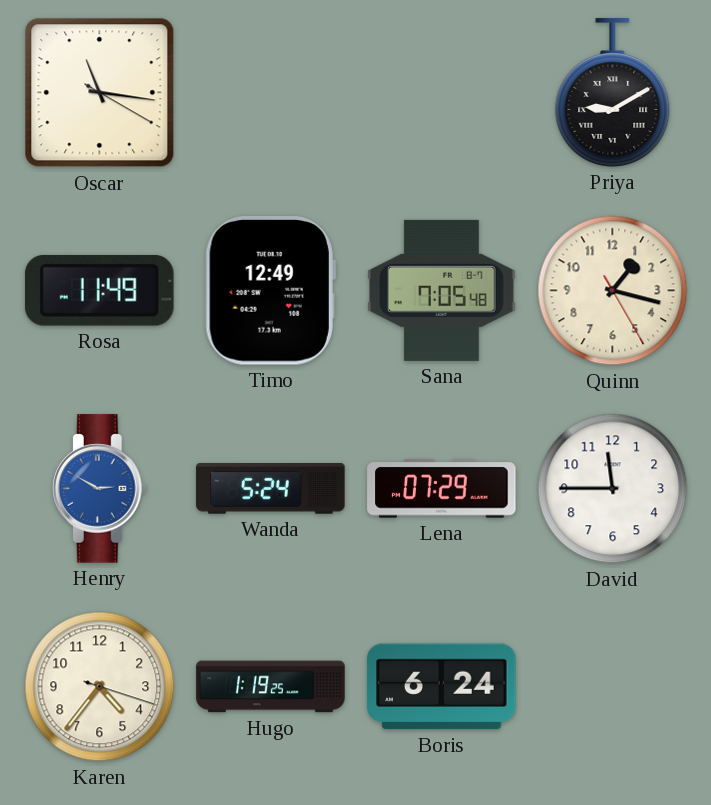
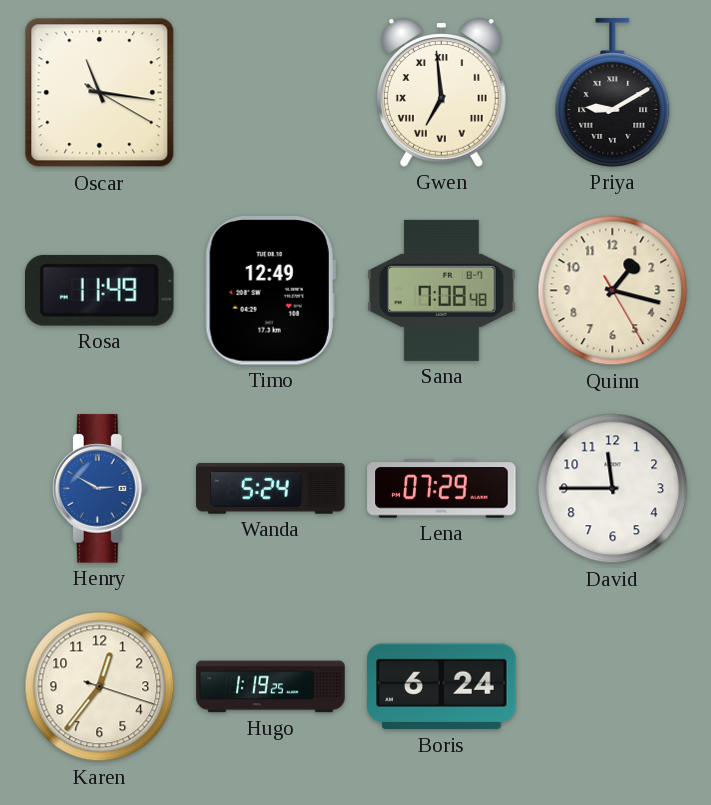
Gwen: none -> 6:59 (441, 92)
Sana: 7:05 -> 7:08 (442, 290)
Karen: 4:36 -> 12:36 (100, 687)
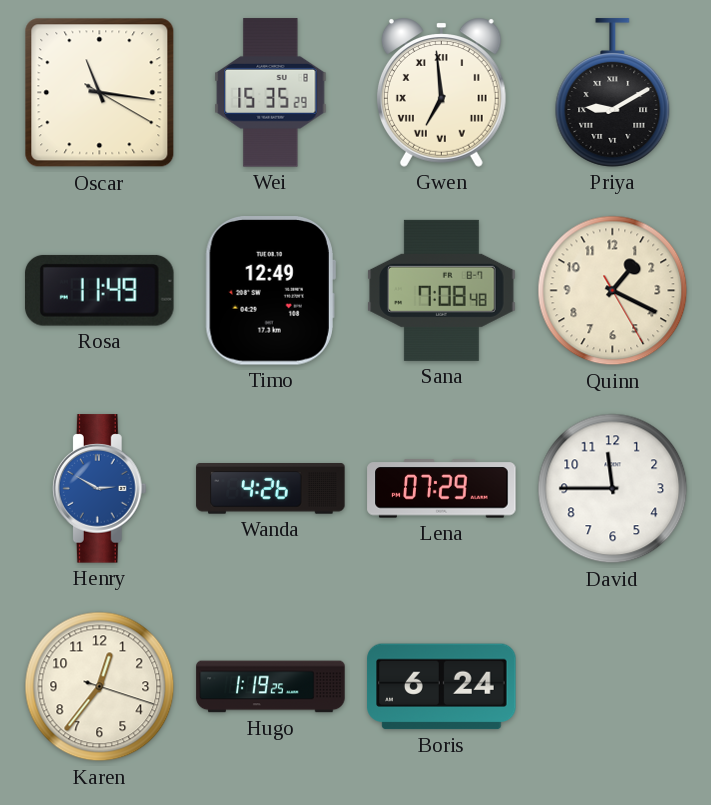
Wei: none -> 15:35 (271, 93)
Quinn: 1:17 -> 1:19 (613, 291)
Wanda: 5:24 -> 4:26 (271, 489)
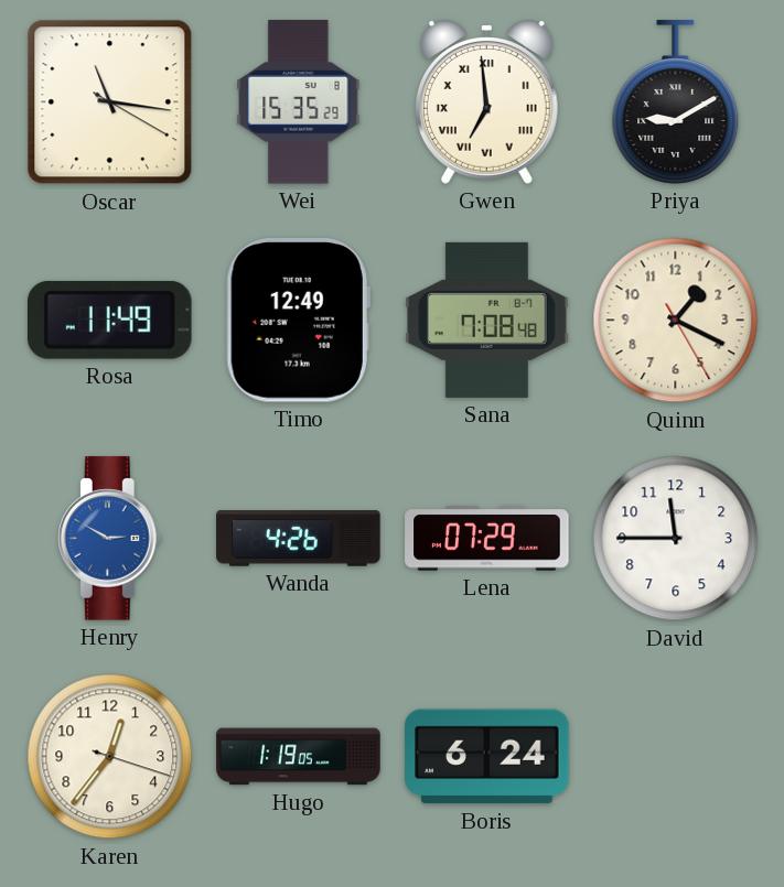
Hugo: 1:19:25 -> 1:19:05 (299, 757)
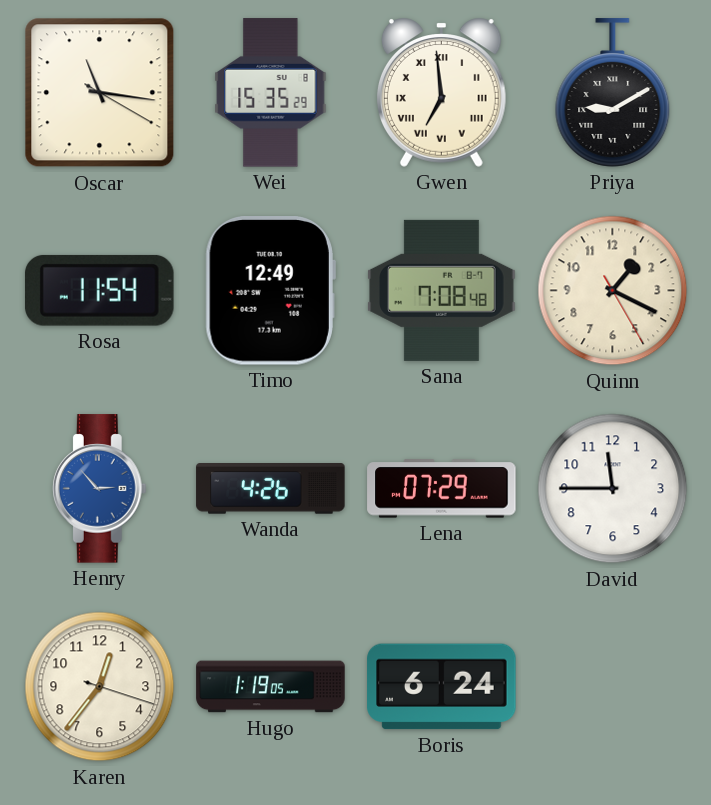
Rosa: 11:49 -> 11:54 (99, 290)
Henry: 2:50 -> 2:53 (99, 489)
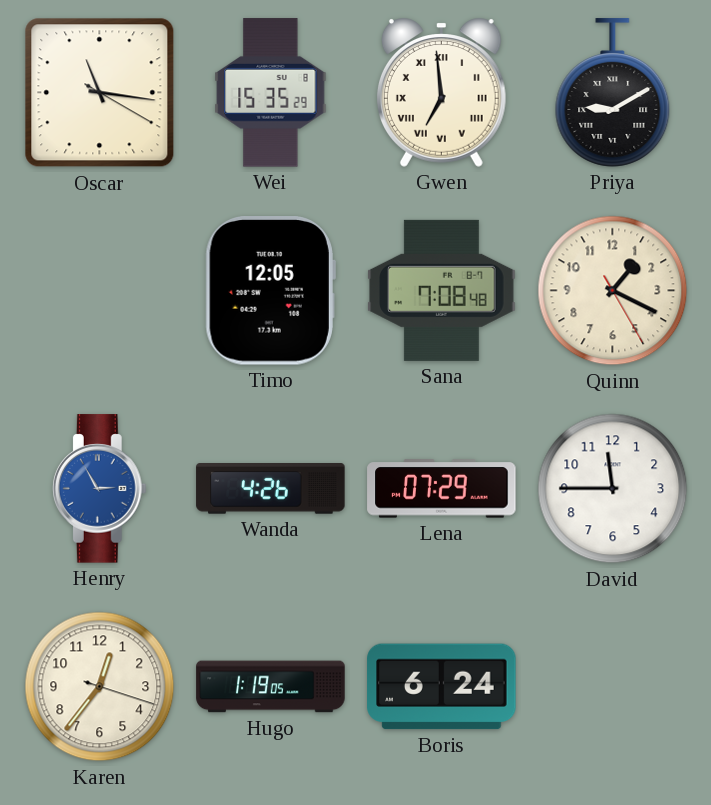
Rosa: 11:54 -> none (99, 290)
Timo: 12:49 -> 12:05 (270, 291)
Henry: 2:53 -> 2:55 (99, 489)
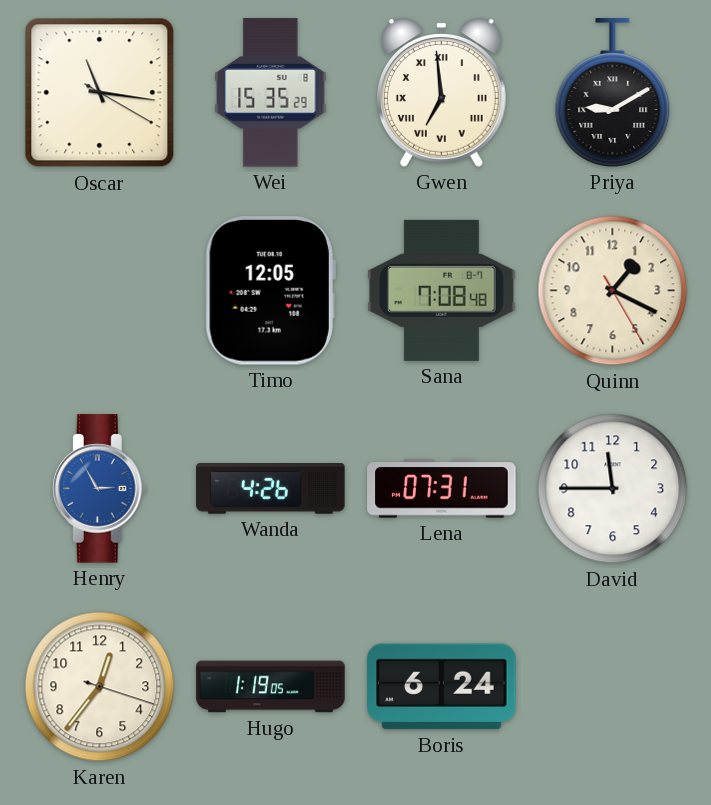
Lena: 07:29 -> 07:31 (442, 489)
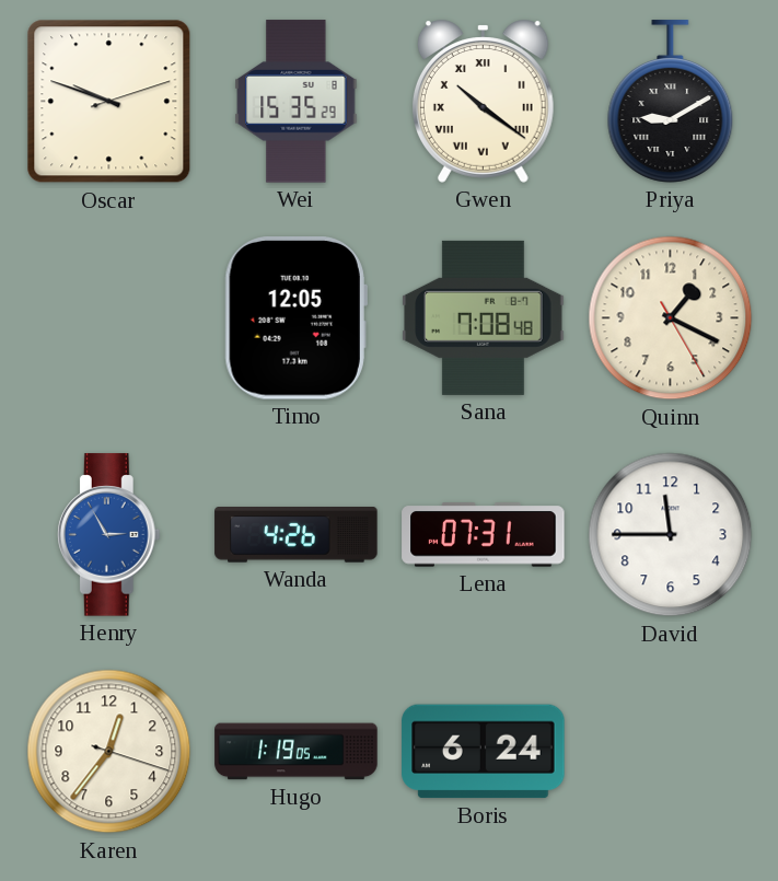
Oscar: 11:16 -> 9:48 (109, 102)
Gwen: 6:59 -> 10:21 (483, 101)
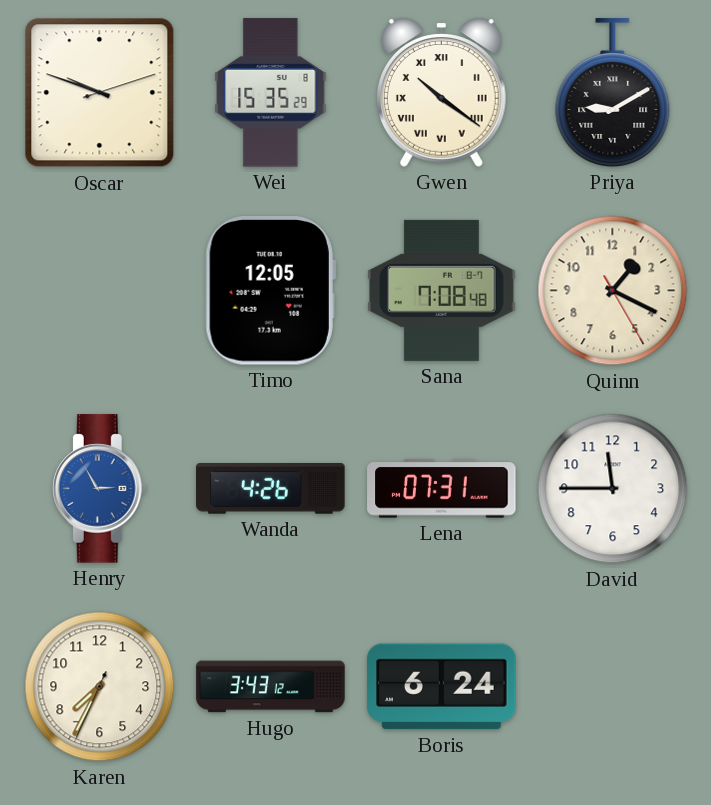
Karen: 12:36 -> 7:34 (100, 687)
Hugo: 1:19 -> 3:43 (271, 687)
